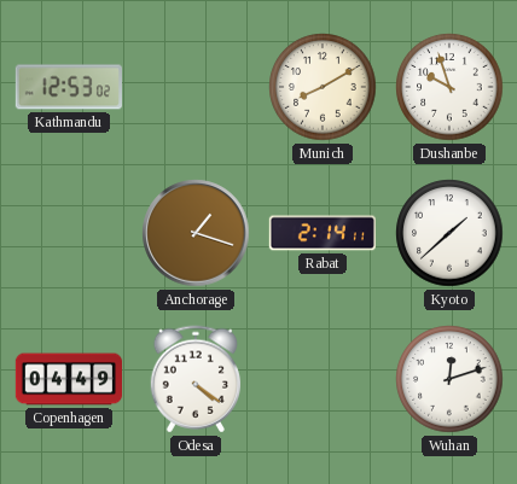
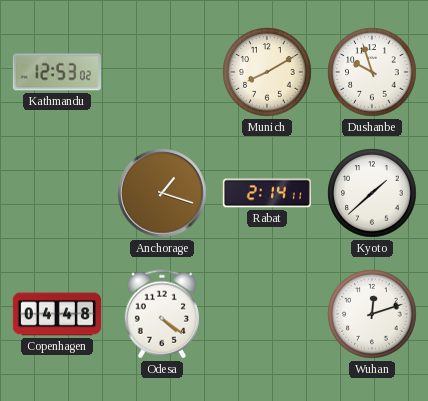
Copenhagen: 04:49 -> 04:48 (57, 314)
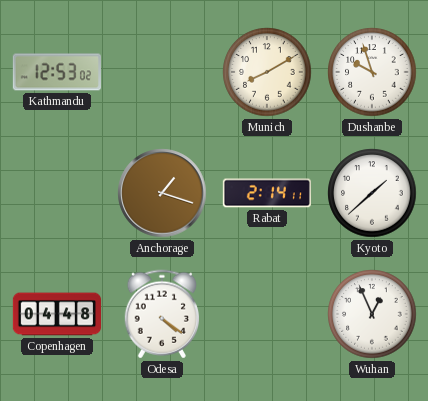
Wuhan: 12:12 -> 12:56 (372, 314)
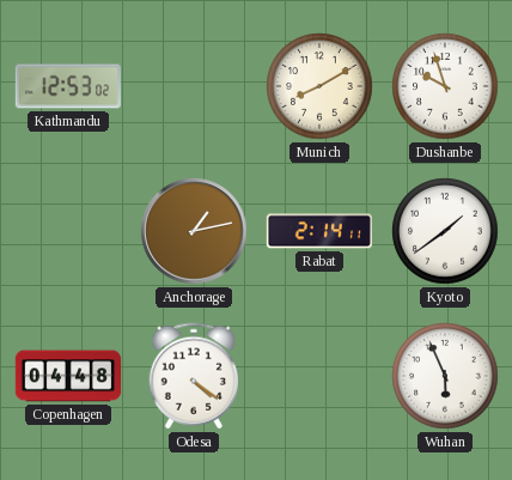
Anchorage: 1:18 -> 1:13 (194, 231)
Kyoto: 1:38 -> 1:39 (445, 231)
Wuhan: 12:56 -> 5:56 (445, 376)
